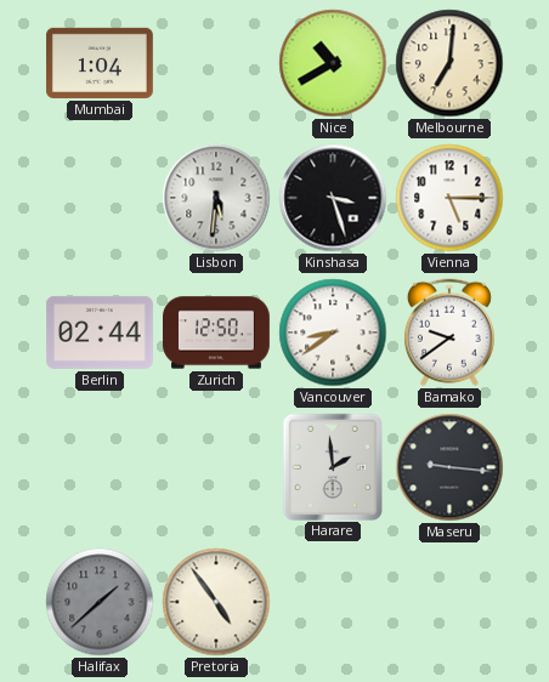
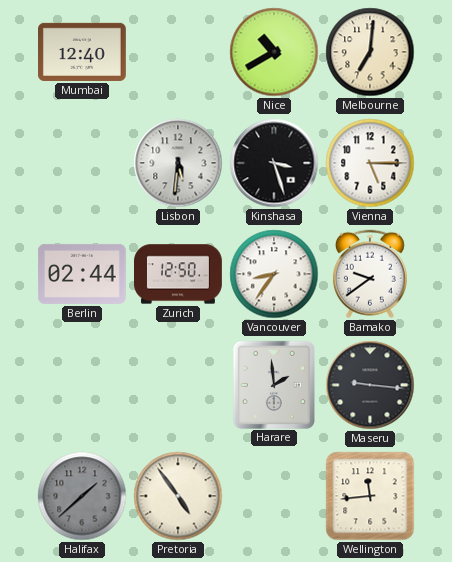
Mumbai: 1:04 -> 12:40 (83, 52)
Vancouver: 8:39 -> 8:36 (274, 274)
Wellington: none -> 11:44 (370, 496)
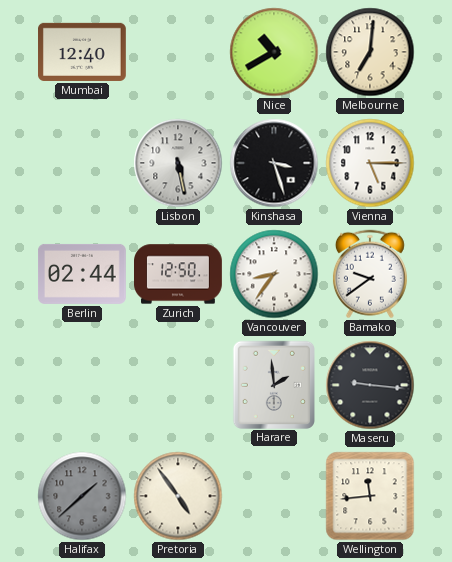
Lisbon: 5:31 -> 5:28 (178, 163)
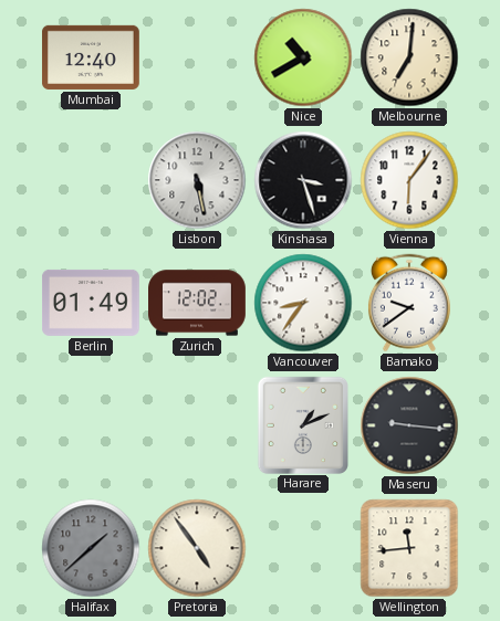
Vienna: 5:15 -> 6:06 (409, 180)
Berlin: 02:44 -> 01:49 (92, 303)
Zurich: 12:50 -> 12:02 (198, 303)
Harare: 1:59 -> 1:11 (303, 424)
